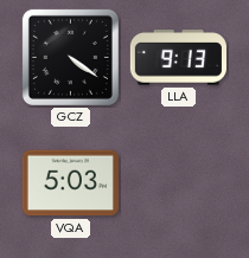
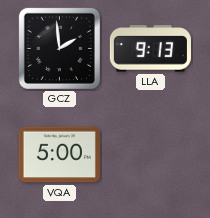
GCZ: 4:21 -> 1:59 (59, 48)
VQA: 5:03 -> 5:00 (59, 155)
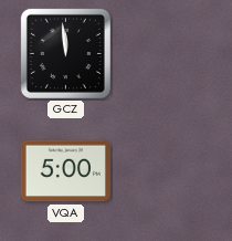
GCZ: 1:59 -> 11:59 (65, 53)
LLA: 9:13 -> none (150, 49)
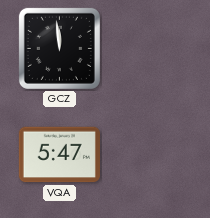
VQA: 5:00 -> 5:47 (59, 155)
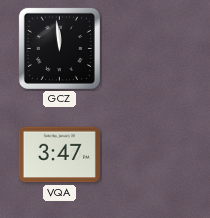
VQA: 5:47 -> 3:47 (59, 155)
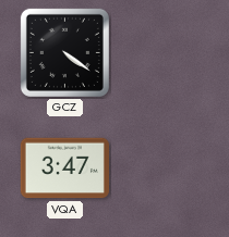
GCZ: 11:59 -> 4:21 (64, 52)
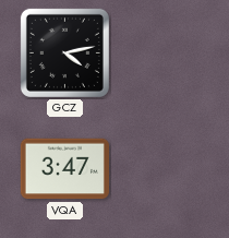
GCZ: 4:21 -> 4:13 (64, 52)
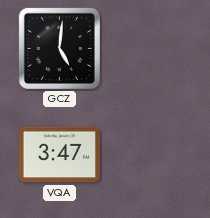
GCZ: 4:13 -> 5:01 (59, 48)
